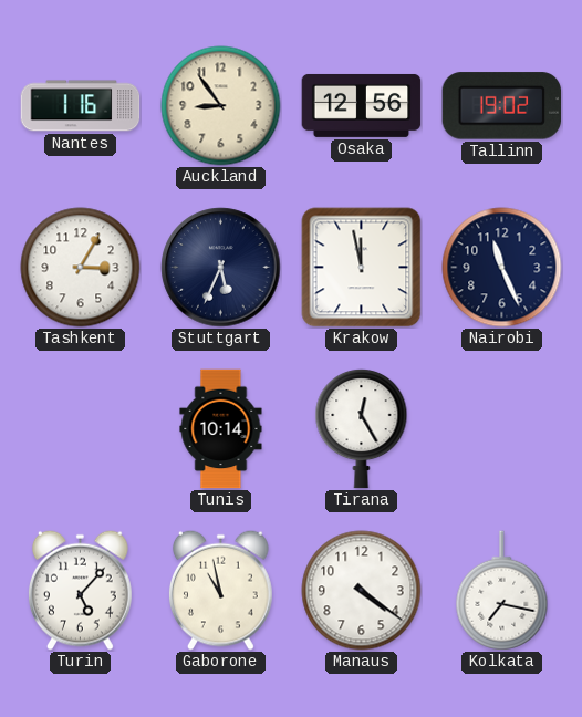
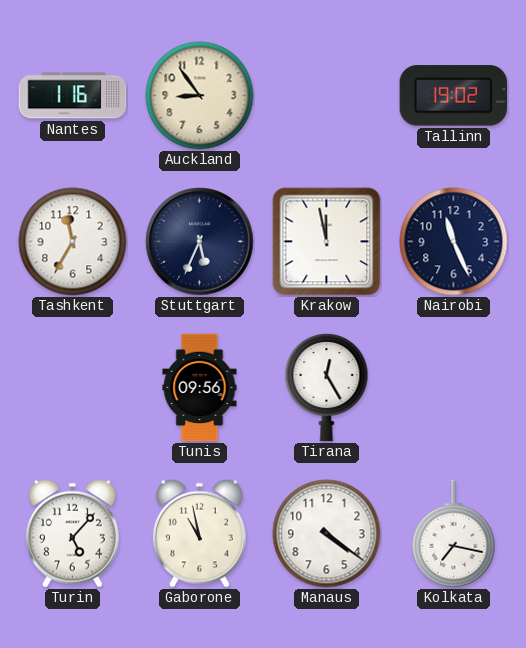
Osaka: 12:56 -> none (362, 105)
Tashkent: 3:05 -> 11:35 (73, 242)
Tunis: 10:14 -> 09:56 (200, 388)
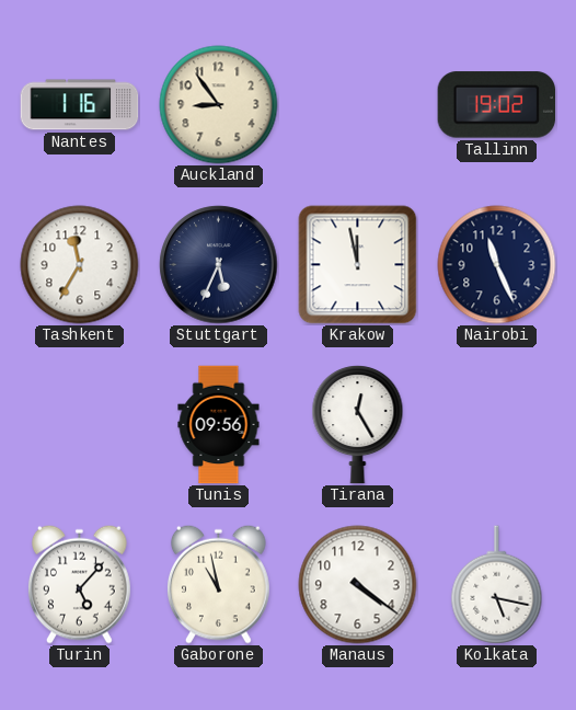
Kolkata: 7:17 -> 5:17 (497, 585)
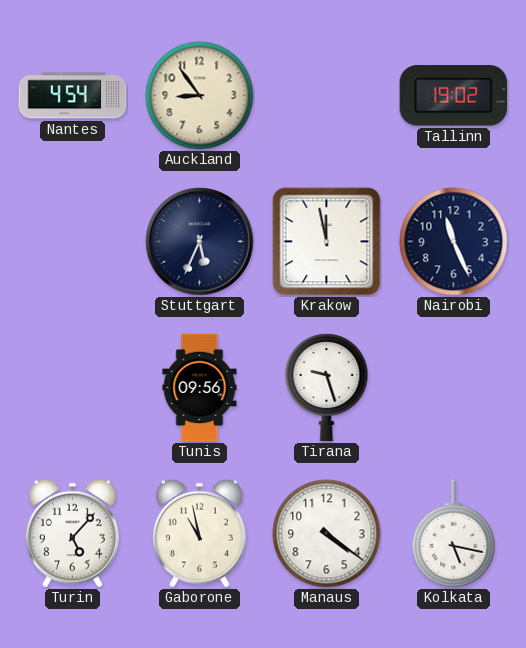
Nantes: 1:16 -> 4:54 (73, 96)
Tashkent: 11:35 -> none (80, 265)
Tirana: 12:25 -> 9:27 (327, 388)
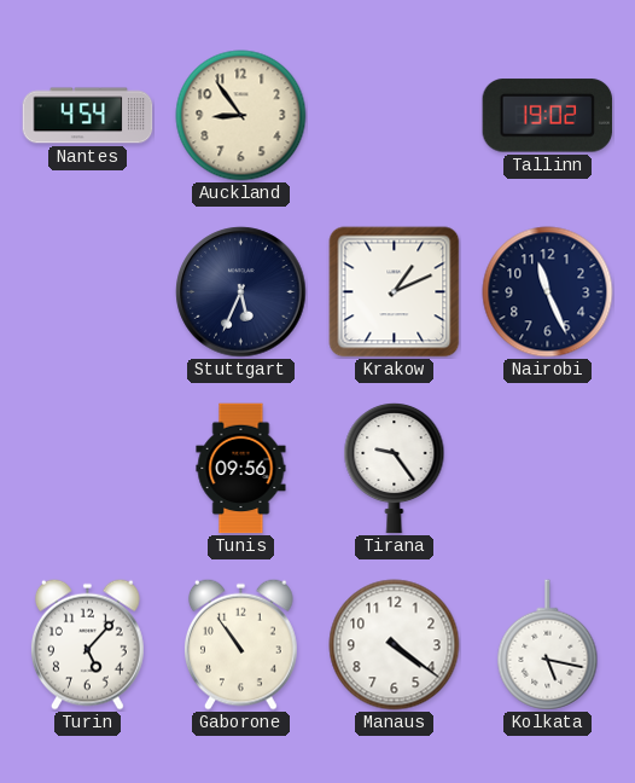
Krakow: 11:58 -> 1:11 (395, 292)
Tirana: 9:27 -> 9:24 (395, 469)
Gaborone: 10:58 -> 10:54 (240, 644)
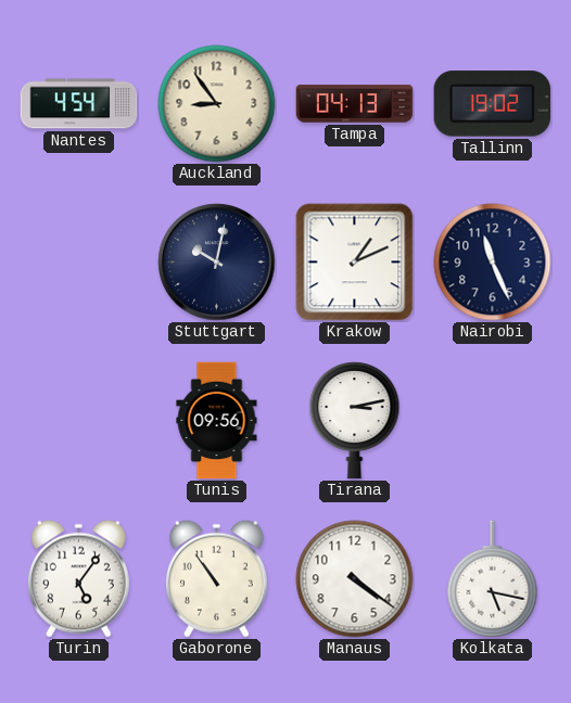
Tampa: none -> 04:13 (355, 104)
Stuttgart: 5:34 -> 10:02 (217, 263)
Tirana: 9:24 -> 3:13 (355, 421)
Turin: 5:07 -> 5:06 (78, 578)
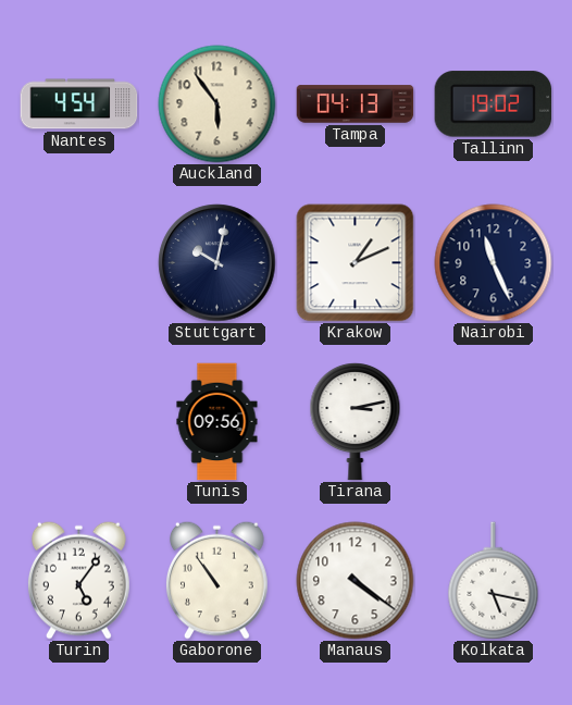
Auckland: 8:54 -> 5:54 (217, 104)
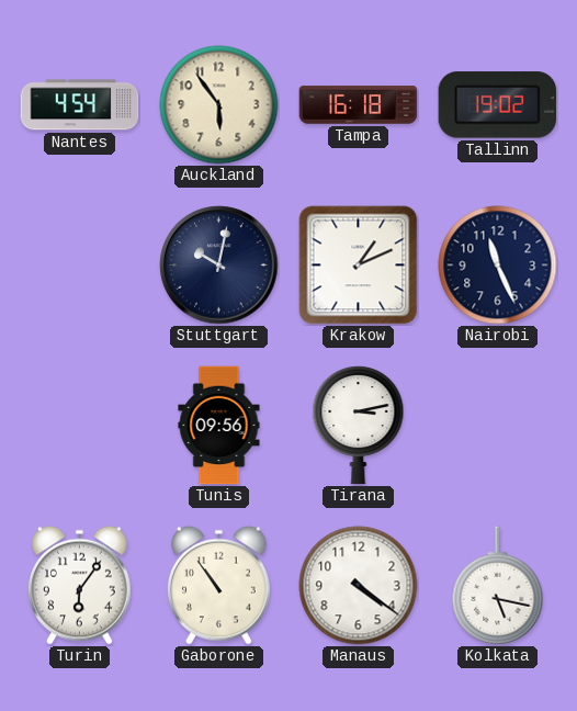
Tampa: 04:13 -> 16:18 (359, 105)
Turin: 5:06 -> 6:06 (79, 585)
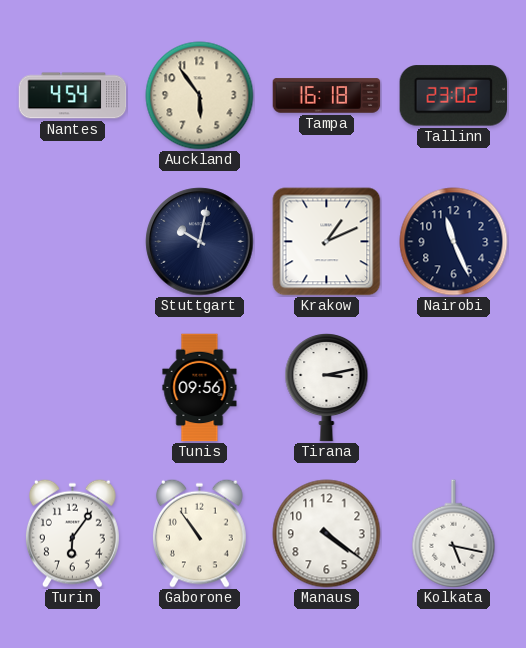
Tallinn: 19:02 -> 23:02 (454, 96)
